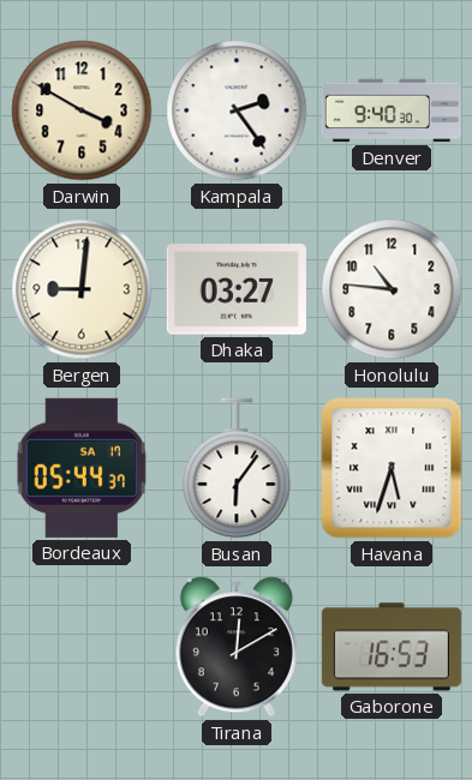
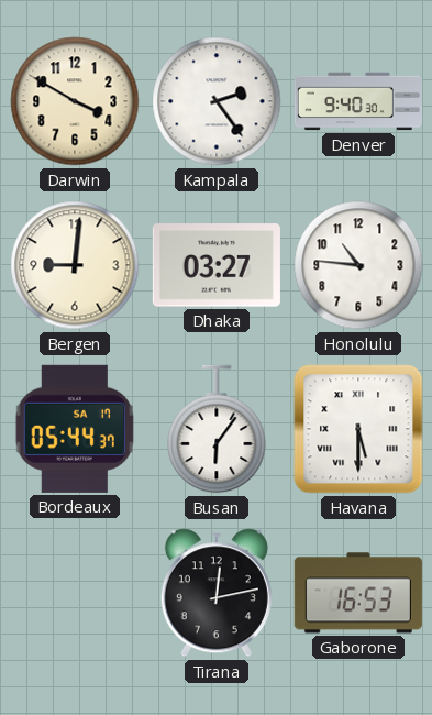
Havana: 5:33 -> 5:30 (358, 429)
Tirana: 12:10 -> 12:13 (217, 593)
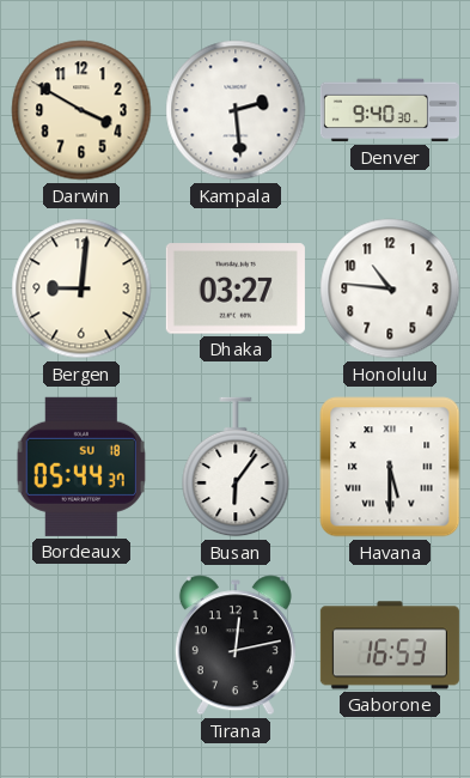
Kampala: 2:24 -> 2:29 (236, 110)
Bordeaux date: SA 17 -> SU 18 (81, 467)
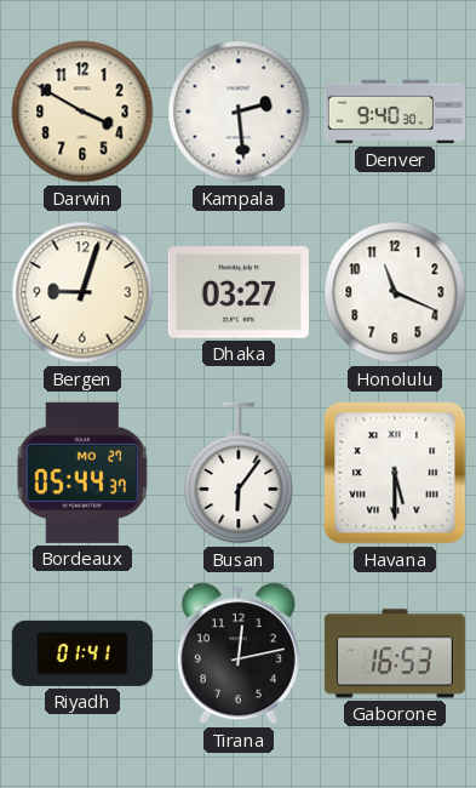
Bergen: 9:01 -> 9:03 (82, 292)
Honolulu: 10:46 -> 11:19 (395, 292)
Bordeaux date: SU 18 -> MO 27 (82, 473)
Riyadh: none -> 01:41 (82, 653)
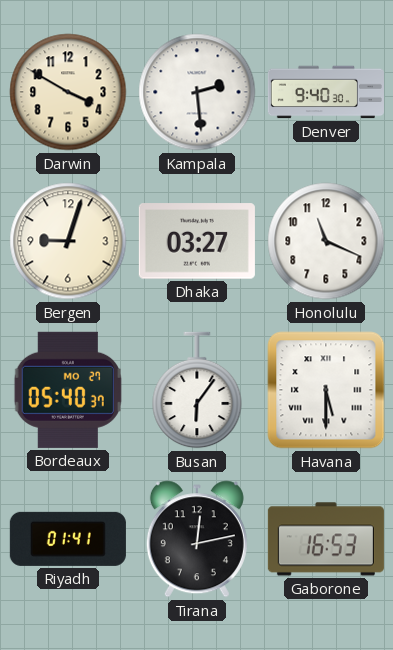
Bordeaux: 05:44 -> 05:40 (68, 390)
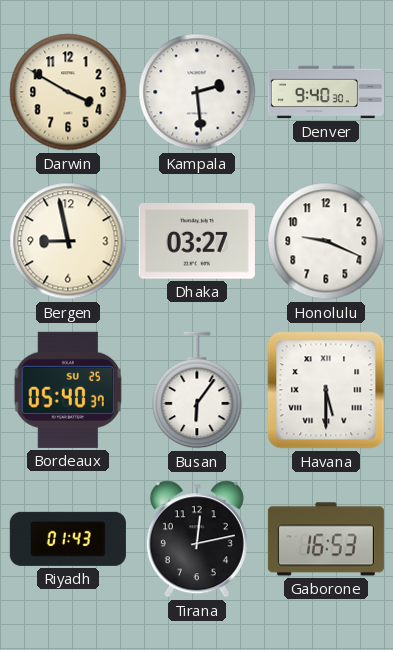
Bergen: 9:03 -> 8:58 (68, 241)
Honolulu: 11:19 -> 9:19 (326, 241)
Bordeaux date: MO 27 -> SU 25 (68, 390)
Riyadh: 01:41 -> 01:43 (68, 539)
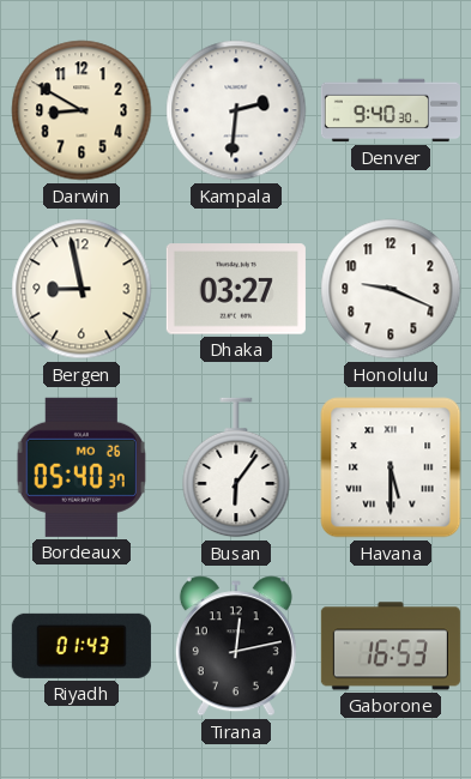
Darwin: 3:50 -> 8:50 (81, 110)
Kampala: 2:29 -> 2:31 (236, 110)
Bordeaux date: SU 25 -> MO 26 (81, 467)
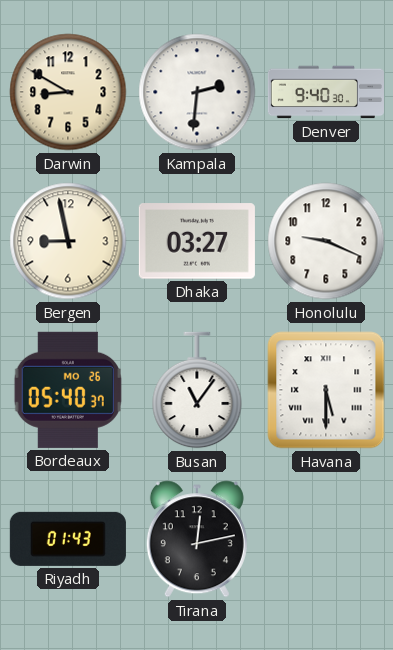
Busan: 6:06 -> 11:06 (197, 390)
Gaborone: 16:53 -> none (391, 646)
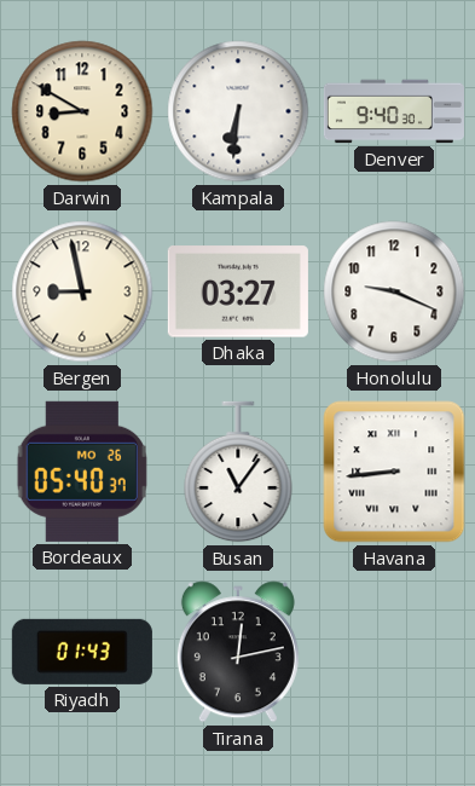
Kampala: 2:31 -> 6:31 (238, 111)
Havana: 5:30 -> 8:44 (394, 472)
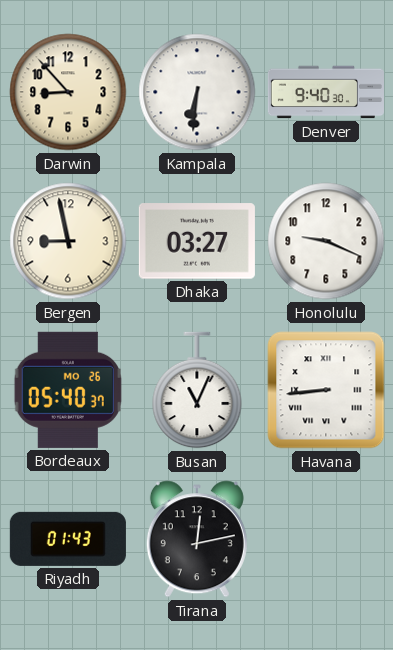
Darwin: 8:50 -> 8:53 (68, 92)
Busan: 11:06 -> 11:04 (197, 390)
